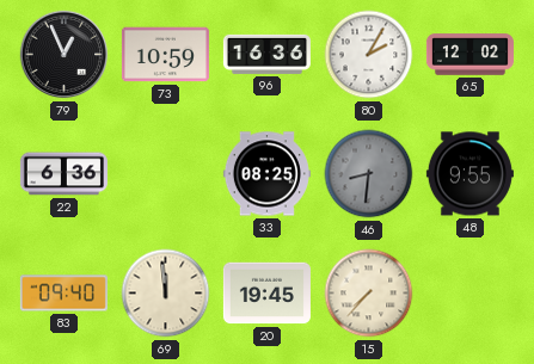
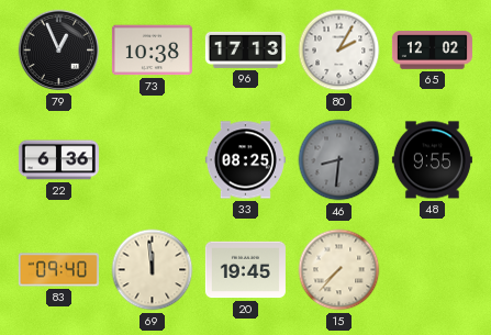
73: 10:59 -> 10:38 (152, 51)
96: 16:36 -> 17:13 (245, 49)
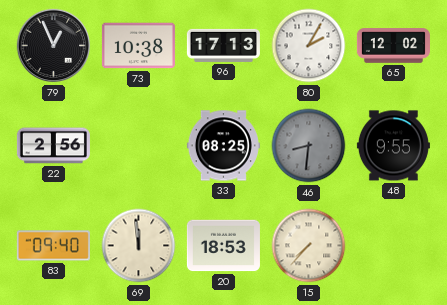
22: 6:36 -> 2:56 (53, 146)
20: 19:45 -> 18:53 (223, 246)
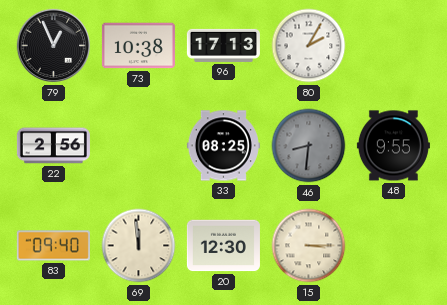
65: 12:02 -> none (393, 46)
20: 18:53 -> 12:30 (223, 246)
15: 7:37 -> 3:15 (309, 246)
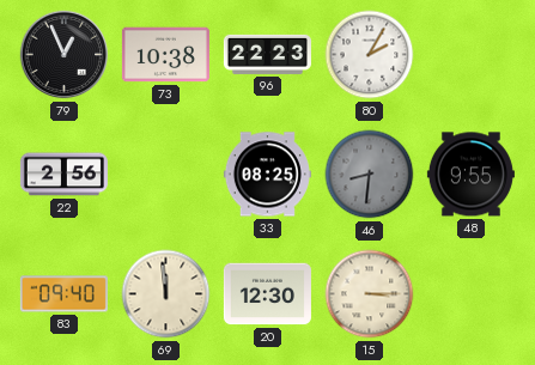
96: 17:13 -> 22:23 (267, 54)
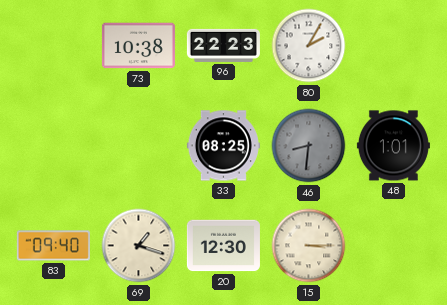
79: 12:56 -> none (65, 55)
22: 2:56 -> none (63, 175)
48: 9:55 -> 1:01 (393, 146)
69: 11:59 -> 1:18 (139, 246)
